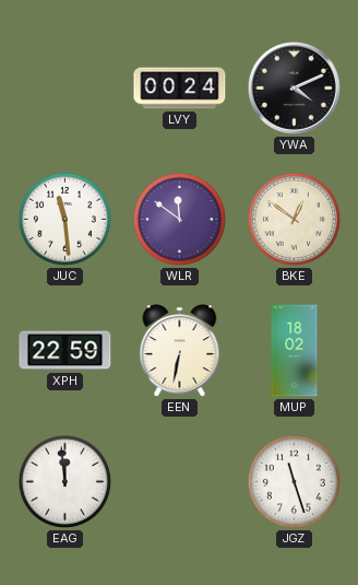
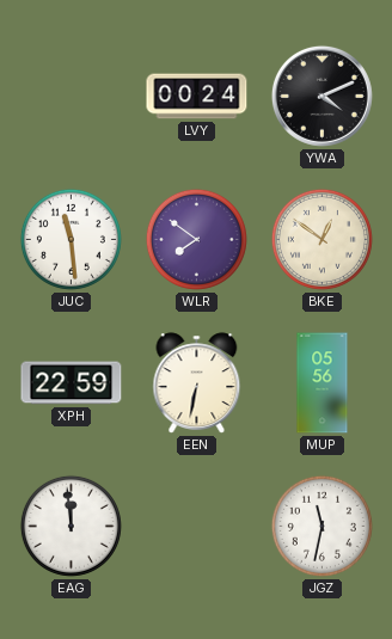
WLR: 11:51 -> 7:51 (196, 239)
MUP: 18:02 -> 05:56 (323, 383)
JGZ: 11:27 -> 11:32 (321, 526)
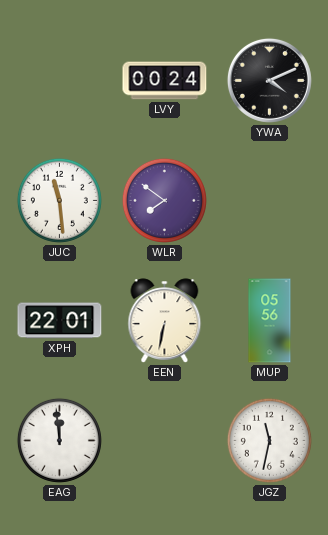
BKE: 12:51 -> none (321, 239)
XPH: 22:59 -> 22:01 (60, 321)
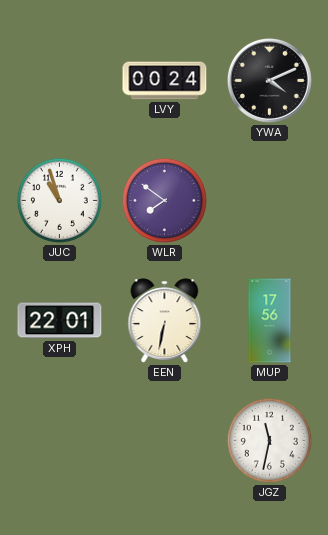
JUC: 11:29 -> 10:57 (59, 200)
MUP: 05:56 -> 17:56 (270, 321)
EAG: 11:59 -> none (59, 440)
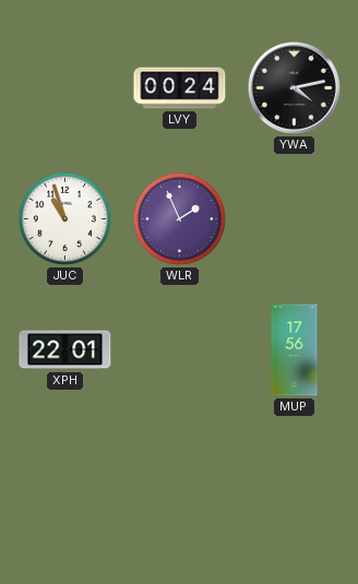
YWA: 4:11 -> 4:13 (294, 87)
WLR: 7:51 -> 1:56 (179, 218)
EEN: 6:32 -> none (165, 321)
JGZ: 11:32 -> none (269, 440)
